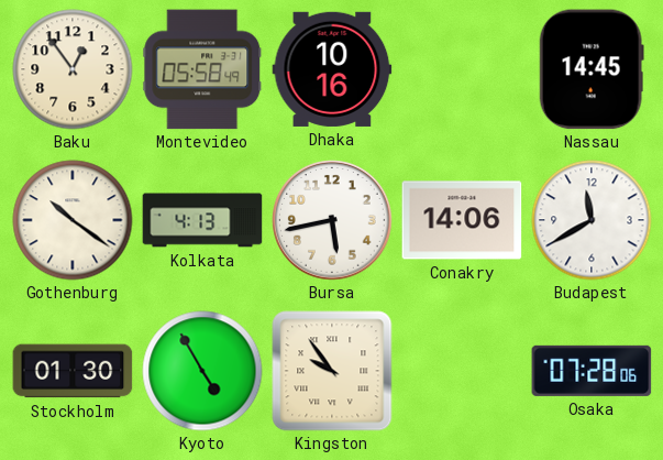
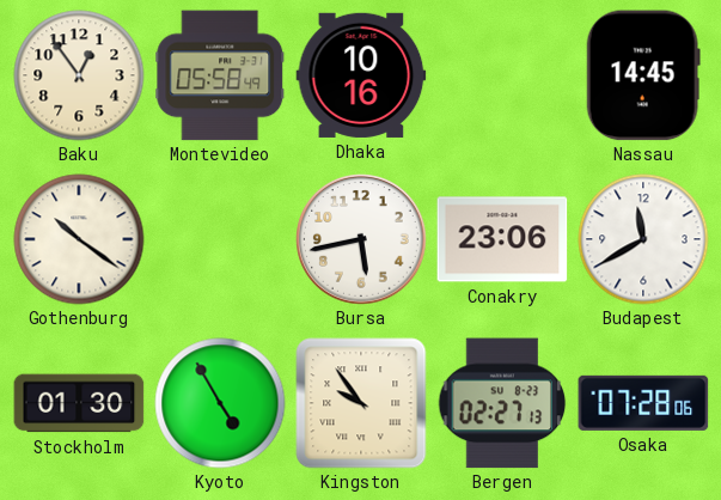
Kolkata: 4:13 -> none (202, 220)
Conakry: 14:06 -> 23:06 (502, 239)
Bergen: none -> 02:27 (502, 403)
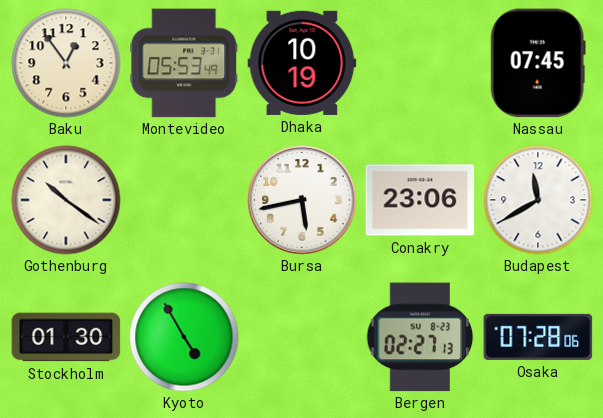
Montevideo: 05:58 -> 05:53 (184, 63)
Dhaka: 10:16 -> 10:19 (302, 63)
Nassau: 14:45 -> 07:45 (538, 63)
Kingston: 9:54 -> none (361, 403)
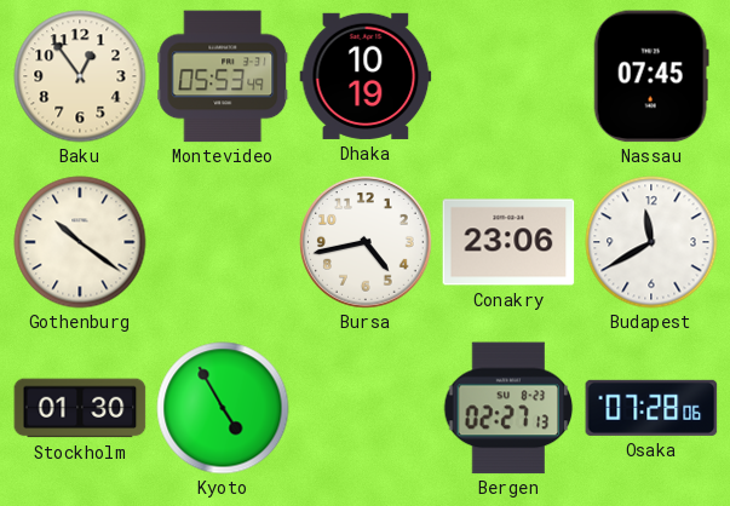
Bursa: 5:43 -> 4:43 (366, 242)
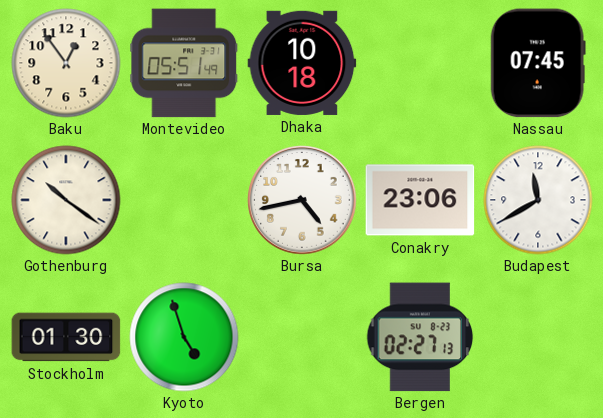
Montevideo: 05:53 -> 05:51 (184, 63)
Dhaka: 10:19 -> 10:18 (302, 63)
Kyoto: 4:55 -> 4:57 (184, 337)
Osaka: 07:28 -> none (651, 408)
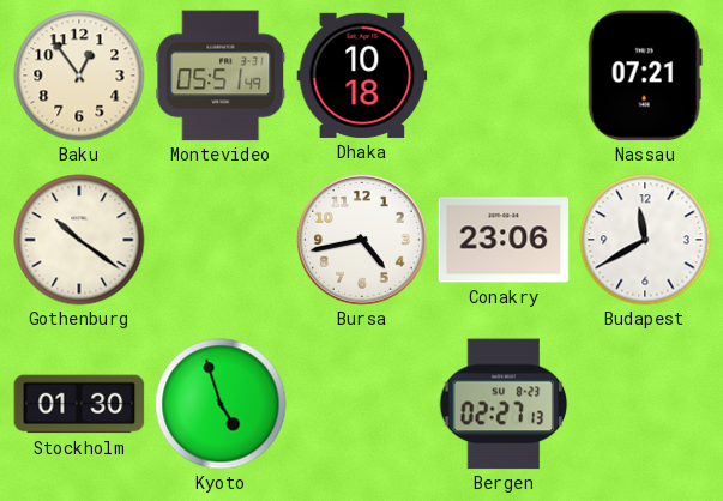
Nassau: 07:45 -> 07:21 (645, 76)
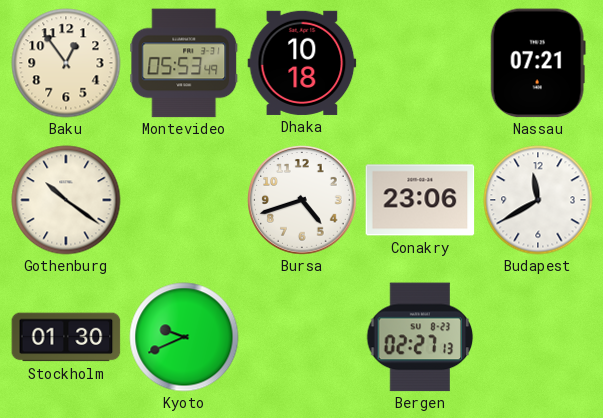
Montevideo: 05:51 -> 05:53 (184, 63)
Bursa: 4:43 -> 4:42 (302, 200)
Kyoto: 4:57 -> 9:41 (184, 337)
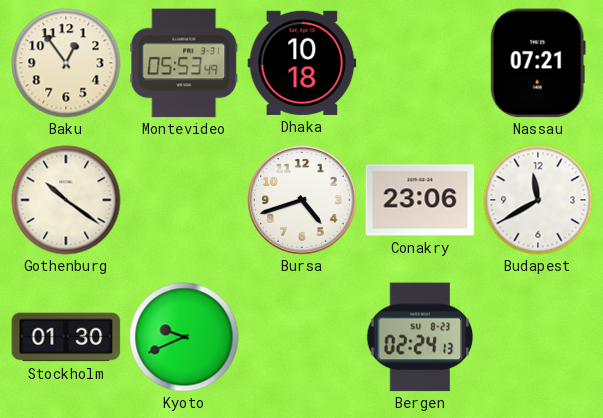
Bergen: 02:27 -> 02:24 (420, 337)
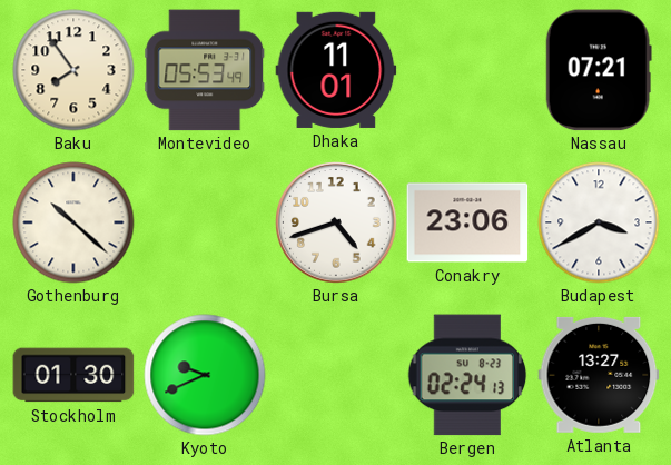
Baku: 12:54 -> 7:54 (73, 70)
Dhaka: 10:18 -> 11:01 (336, 70)
Gothenburg: 10:21 -> 10:22 (73, 222)
Budapest: 11:40 -> 3:40 (599, 222)
Atlanta: none -> 13:27 (599, 375)
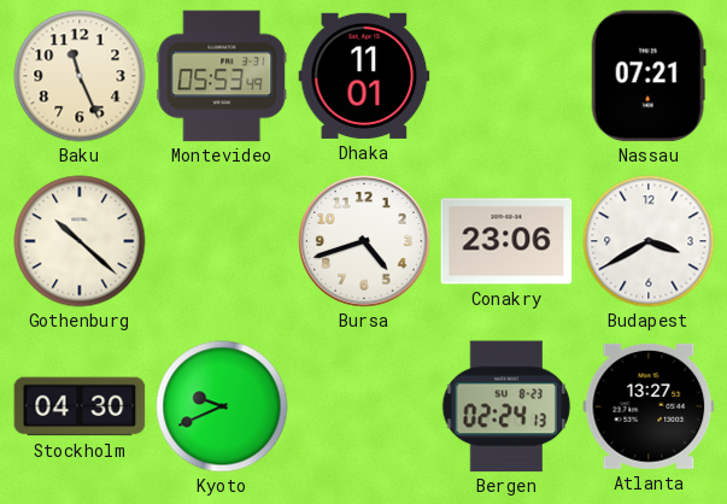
Baku: 7:54 -> 11:26 (80, 76)
Stockholm: 01:30 -> 04:30 (80, 406)
